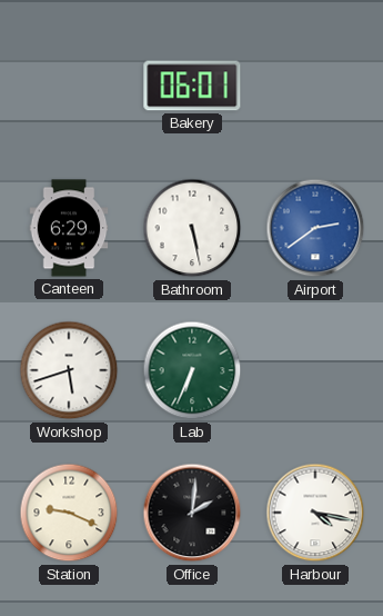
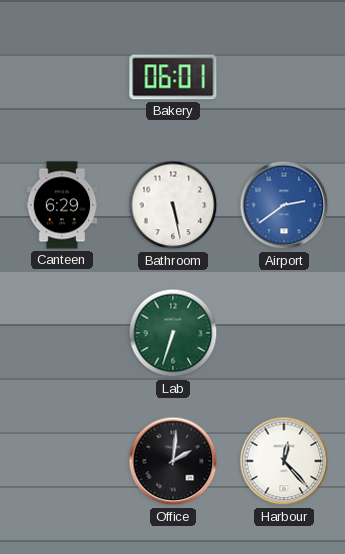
Workshop: 5:42 -> none (69, 370)
Lab: 6:34 -> 6:33 (173, 333)
Station: 9:19 -> none (69, 513)
Harbour: 4:17 -> 12:23 (284, 461)
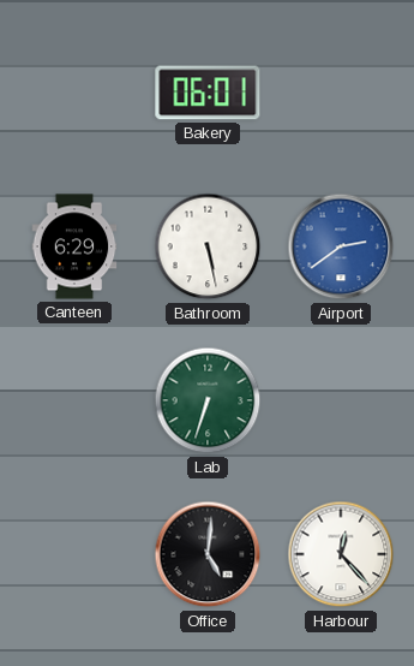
Office: 2:01 -> 5:01 (208, 554)
